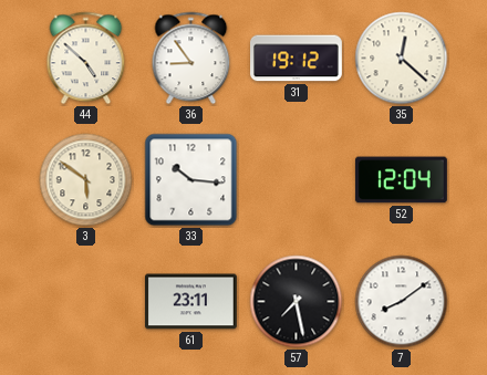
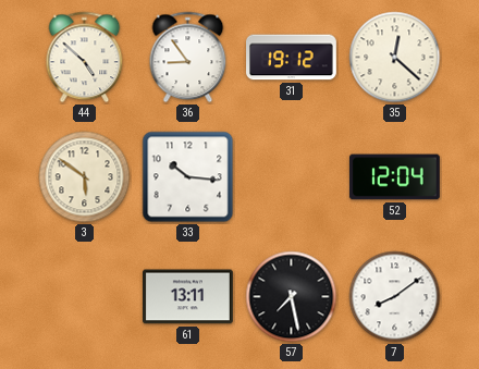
61: 23:11 -> 13:11 (187, 297)
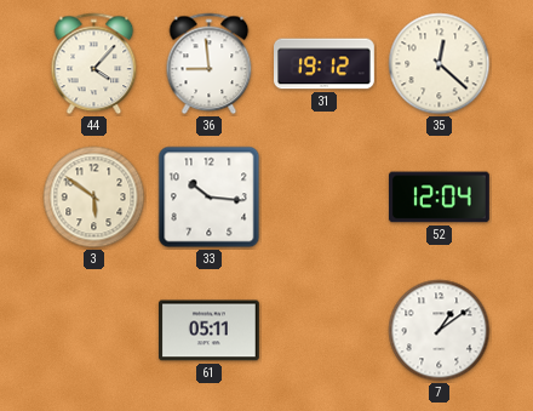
44: 4:52 -> 4:07 (94, 64)
36: 8:54 -> 8:59 (210, 64)
61: 13:11 -> 05:11 (208, 331)
57: 7:28 -> none (292, 297)
7: 8:09 -> 1:09 (440, 331)
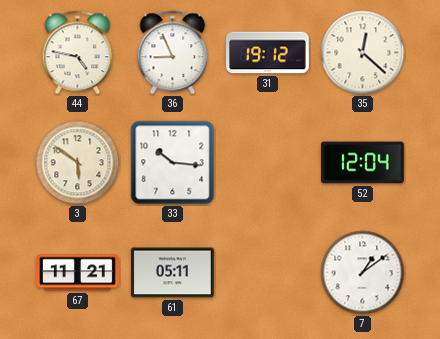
44: 4:07 -> 4:47 (78, 53)
36: 8:59 -> 8:56 (173, 53)
67: none -> 11:21 (78, 273)
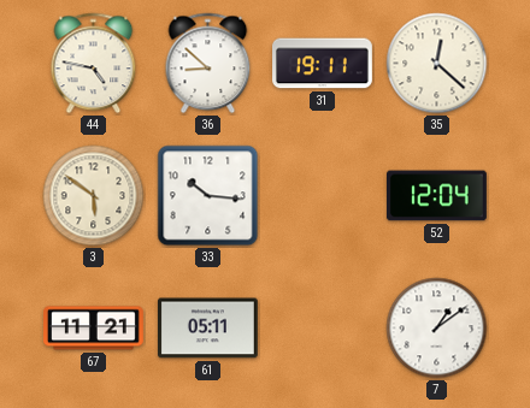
36: 8:56 -> 8:52 (208, 64)
31: 19:12 -> 19:11 (323, 64)
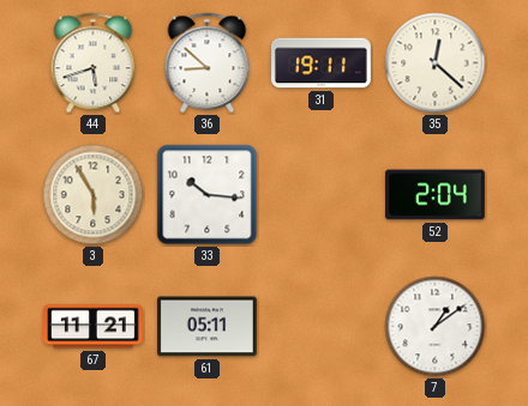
44: 4:47 -> 5:42 (94, 63)
3: 5:51 -> 5:55 (94, 195)
52: 12:04 -> 2:04 (436, 195)
